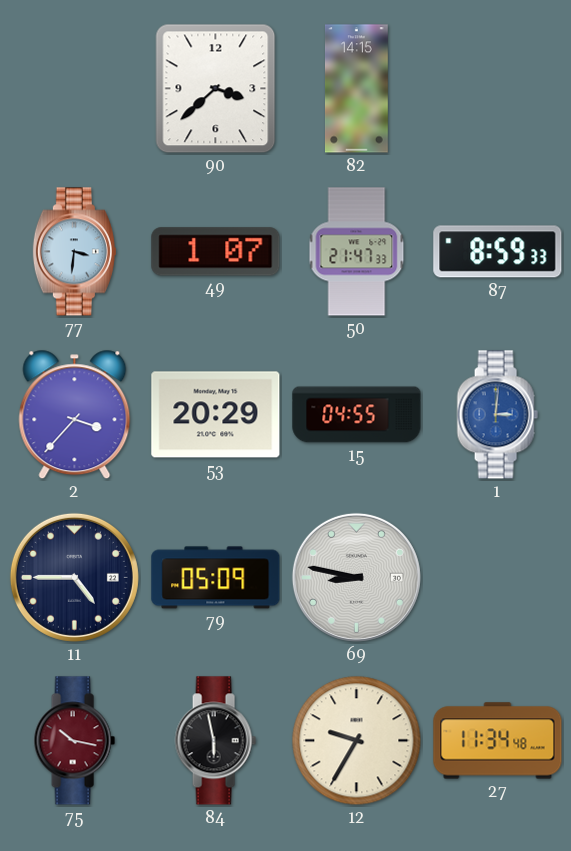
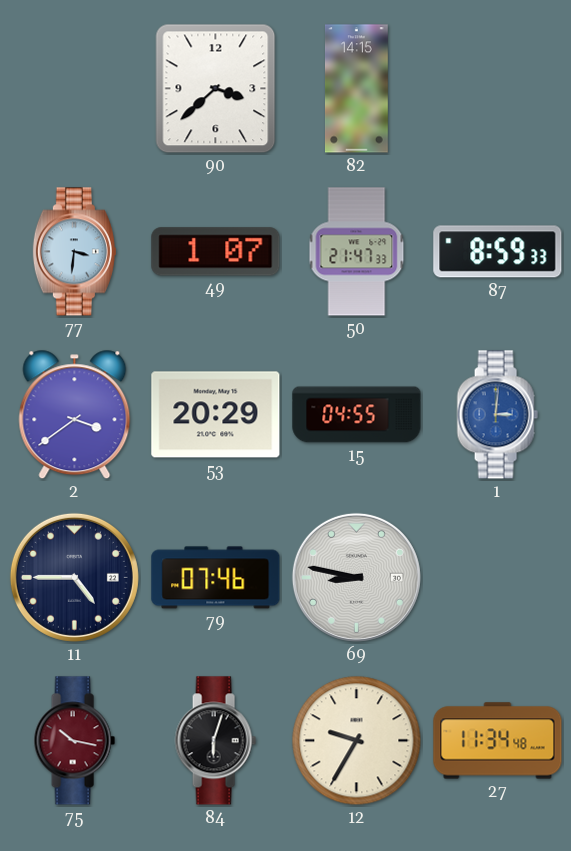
2: 3:37 -> 3:39 (75, 415)
79: 05:09 -> 07:46 (216, 578)
84: 5:58 -> 6:03 (215, 741)
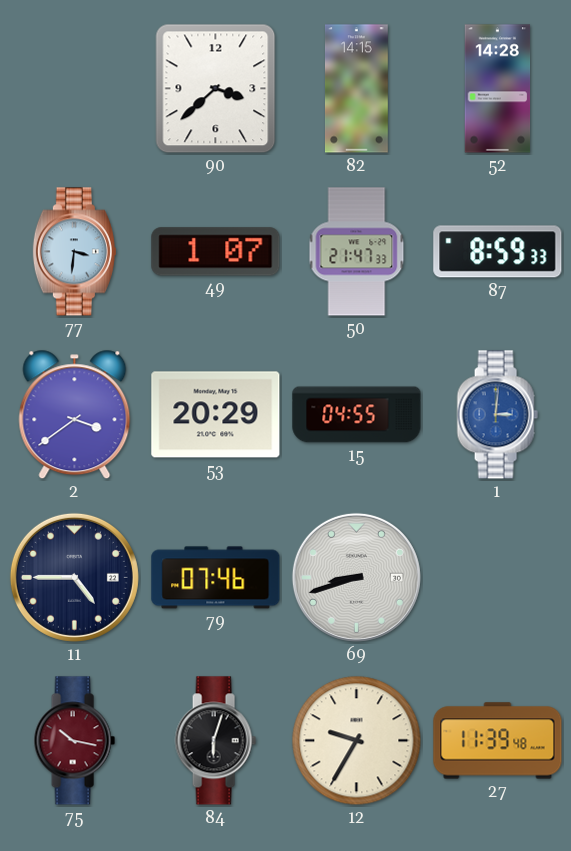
52: none -> 14:28 (498, 89)
69: 8:47 -> 8:42 (356, 577)
27: 11:34 -> 11:39 (498, 741)
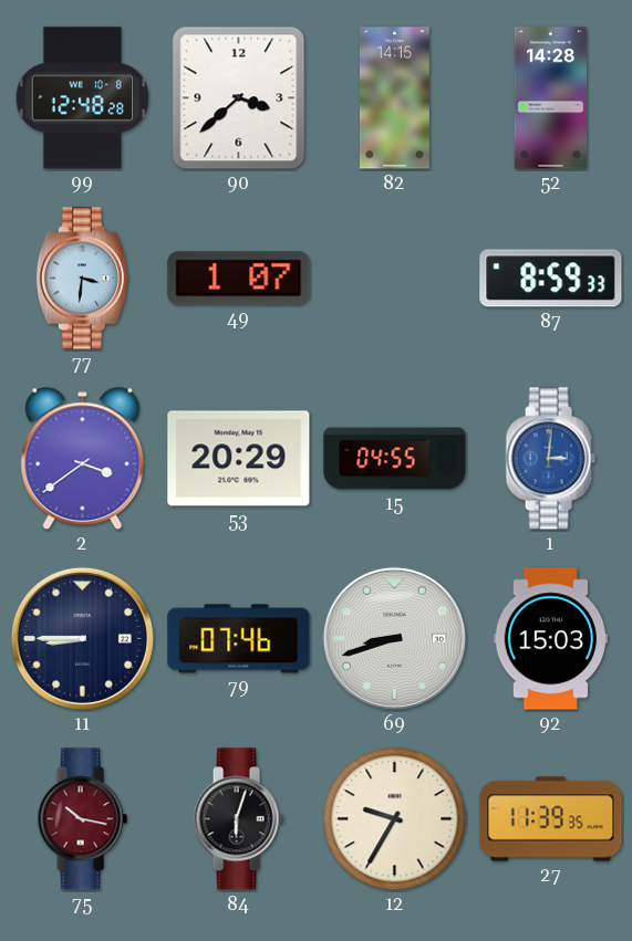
99: none -> 12:48 (83, 98)
50: 21:47 -> none (357, 252)
11: 4:45 -> 8:45 (82, 638)
92: none -> 15:03 (551, 639)
27: 11:39:48 -> 11:39:35 (551, 819)
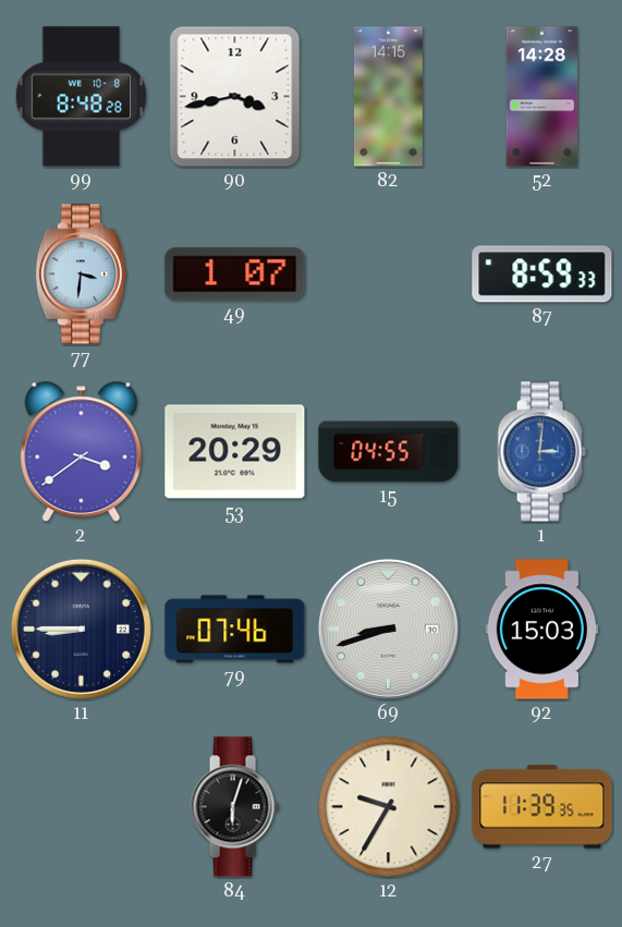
99: 12:48 -> 8:48 (82, 97)
90: 3:38 -> 3:43 (235, 97)
75: 10:17 -> none (82, 819)
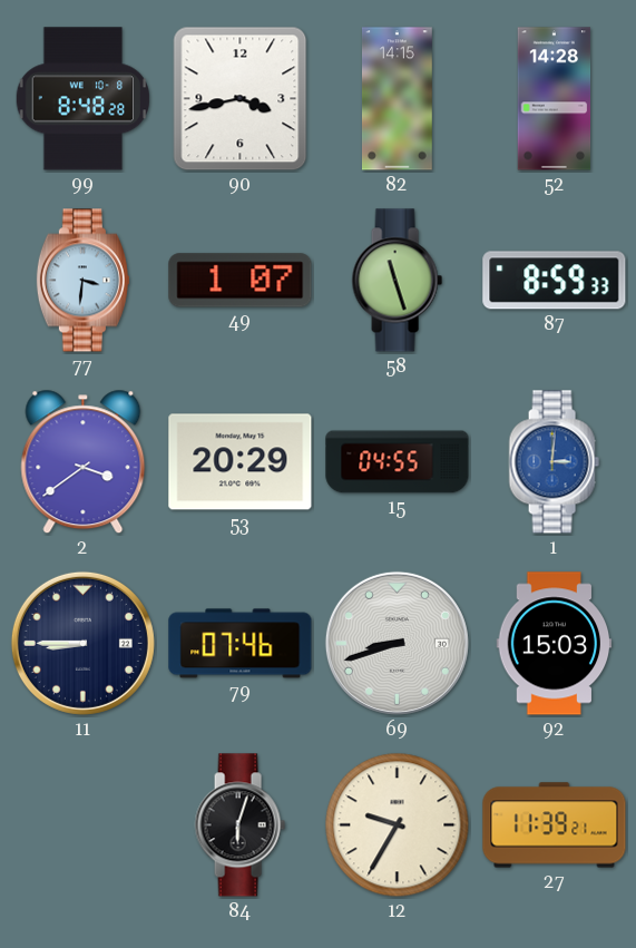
58: none -> 11:27 (397, 281)
27: 11:39:35 -> 11:39:21 (555, 825)
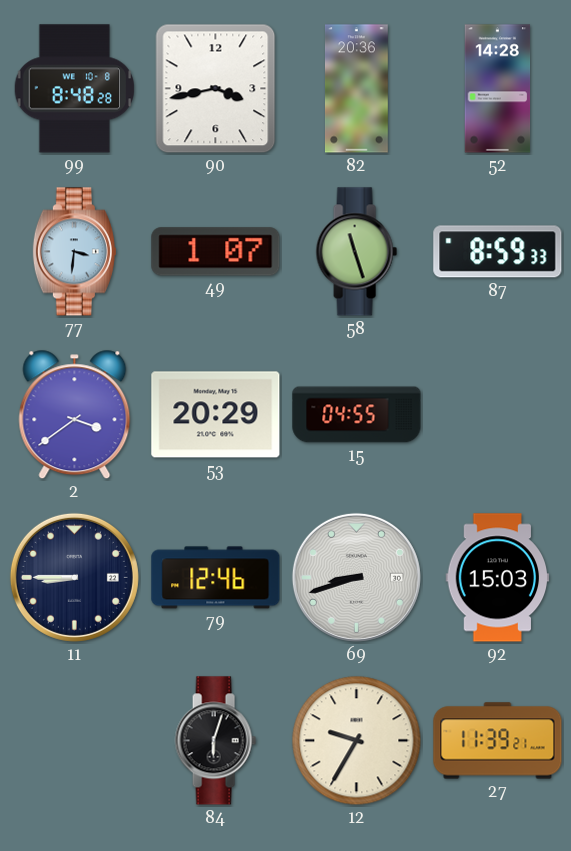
82: 14:15 -> 20:36 (357, 89)
1: 3:01 -> none (554, 462)
79: 07:46 -> 12:46 (216, 578)
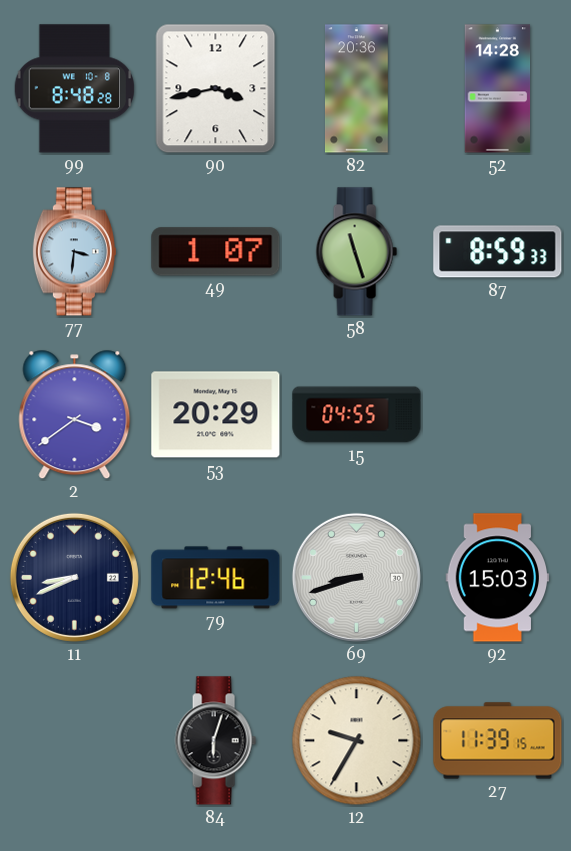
11: 8:45 -> 8:41 (74, 577)
27: 11:39:21 -> 11:39:15 (498, 741)
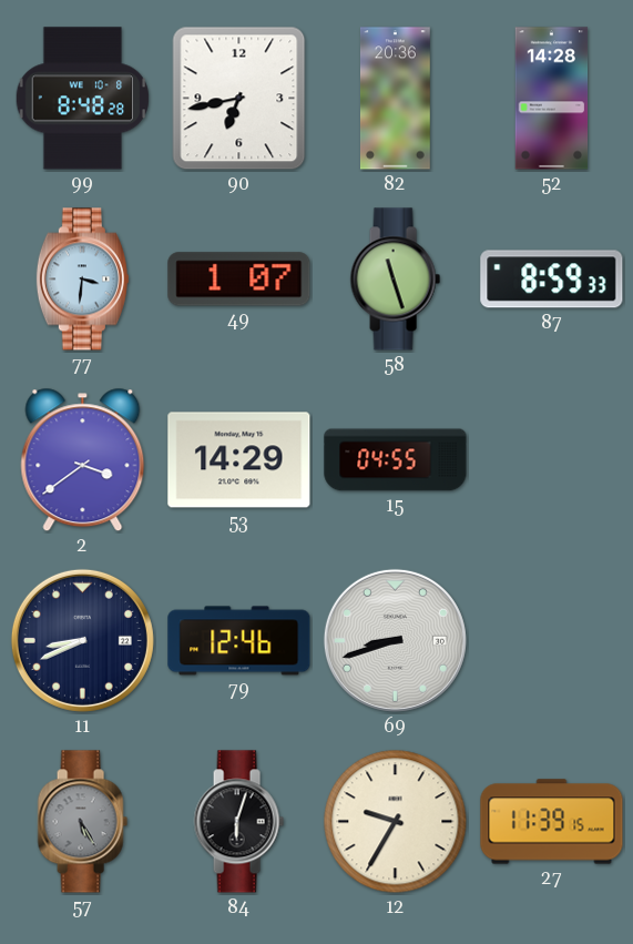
90: 3:43 -> 6:43 (239, 99)
53: 20:29 -> 14:29 (239, 460)
92: 15:03 -> none (498, 578)
57: none -> 5:25 (82, 822)
